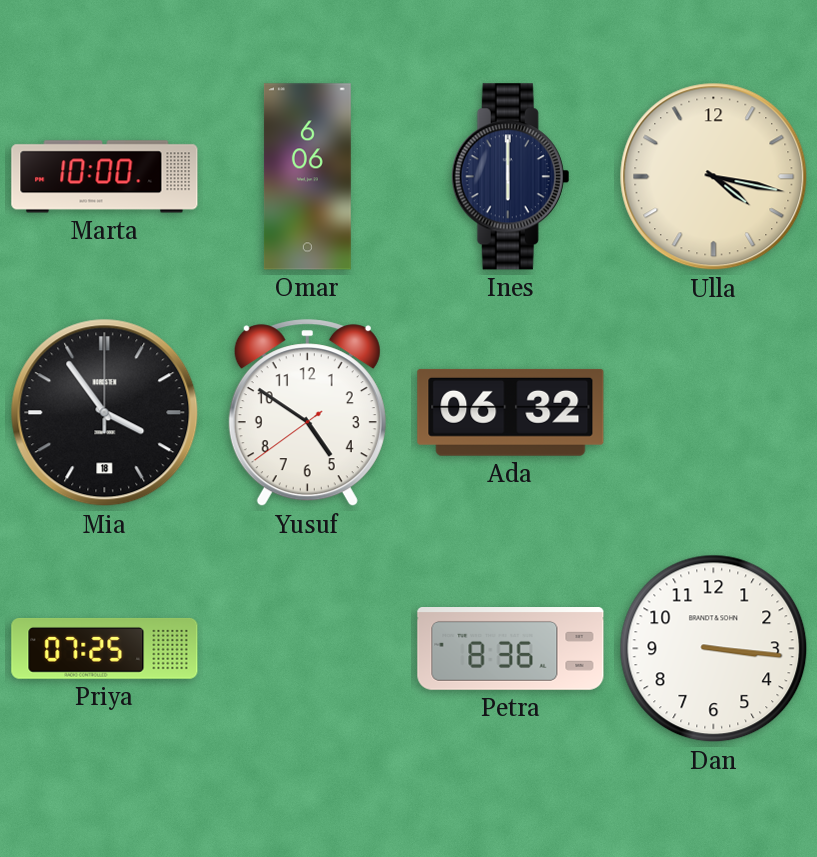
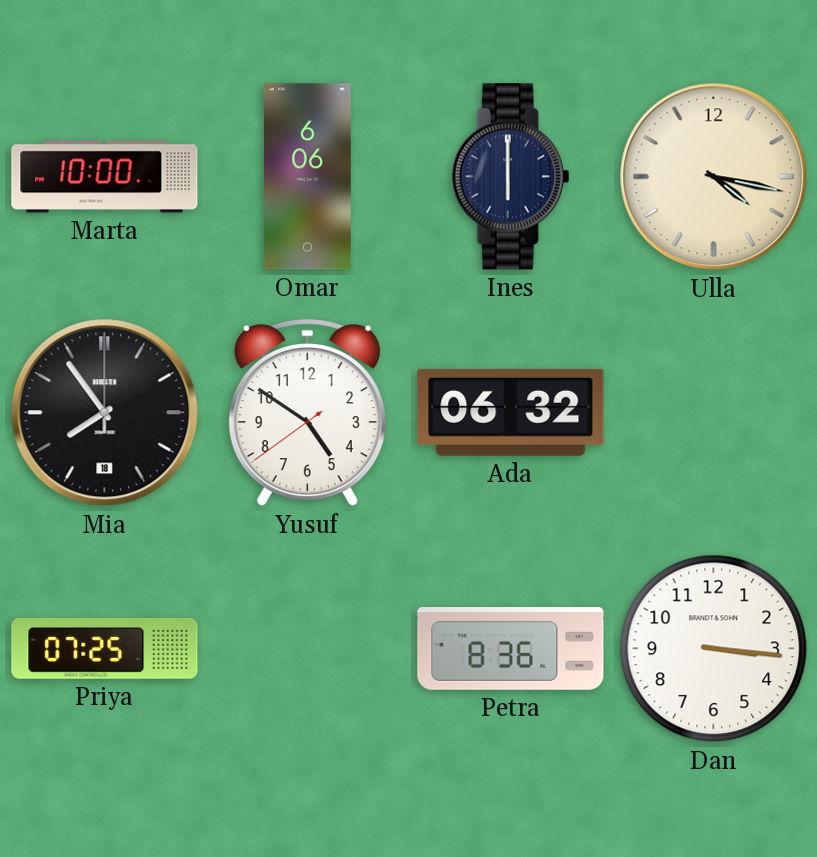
Mia: 3:54 -> 7:54 (105, 413)
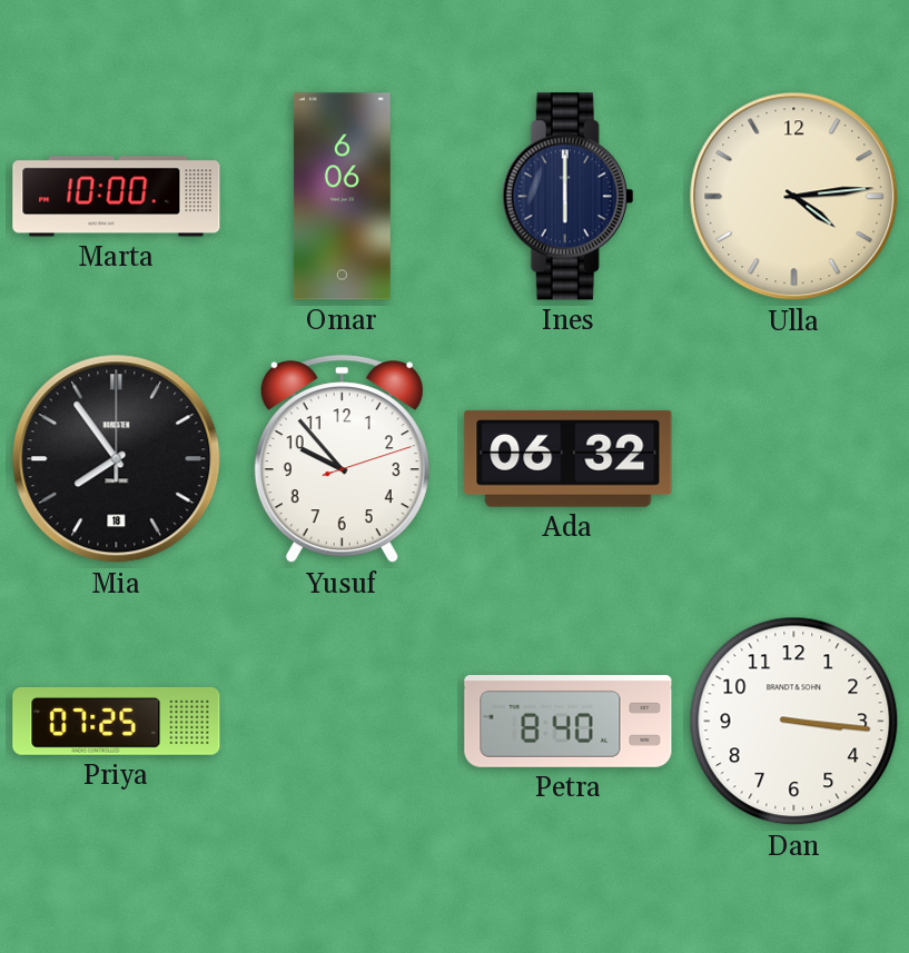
Ulla: 4:17 -> 4:14 (794, 197)
Yusuf: 4:50 -> 9:53 (342, 459)
Petra: 8:36 -> 8:40 (569, 722)
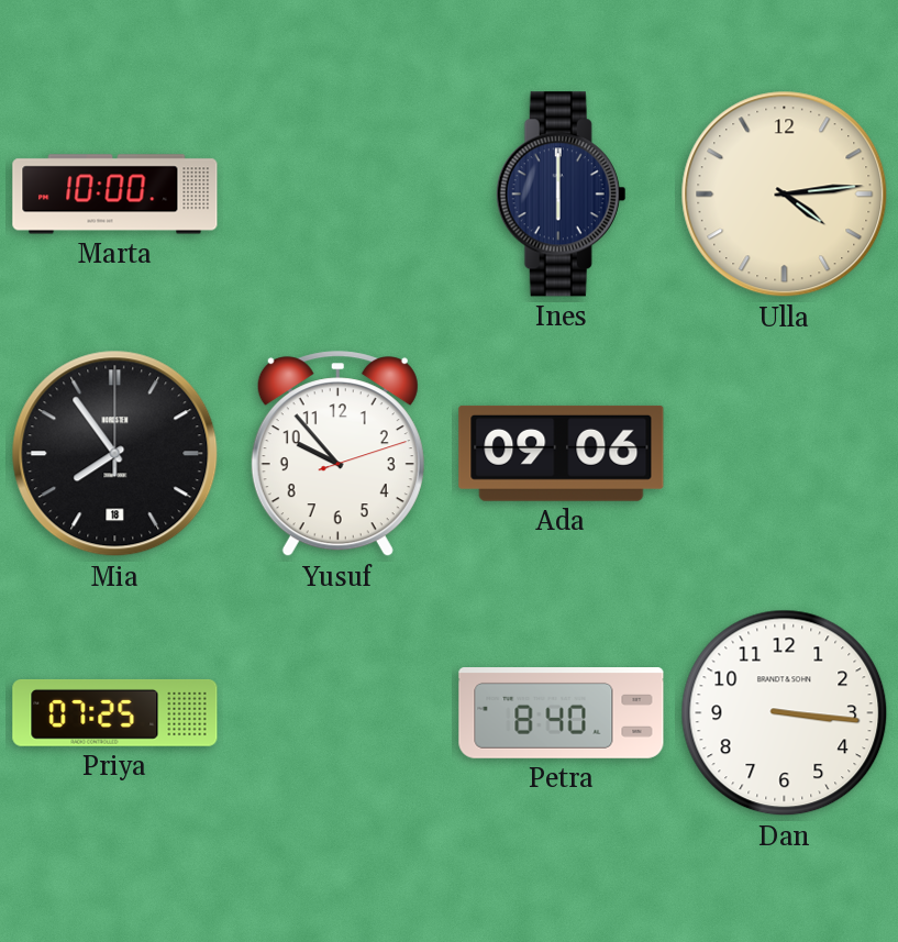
Omar: 6:06 -> none (342, 197)
Ada: 06:32 -> 09:06 (562, 453)
